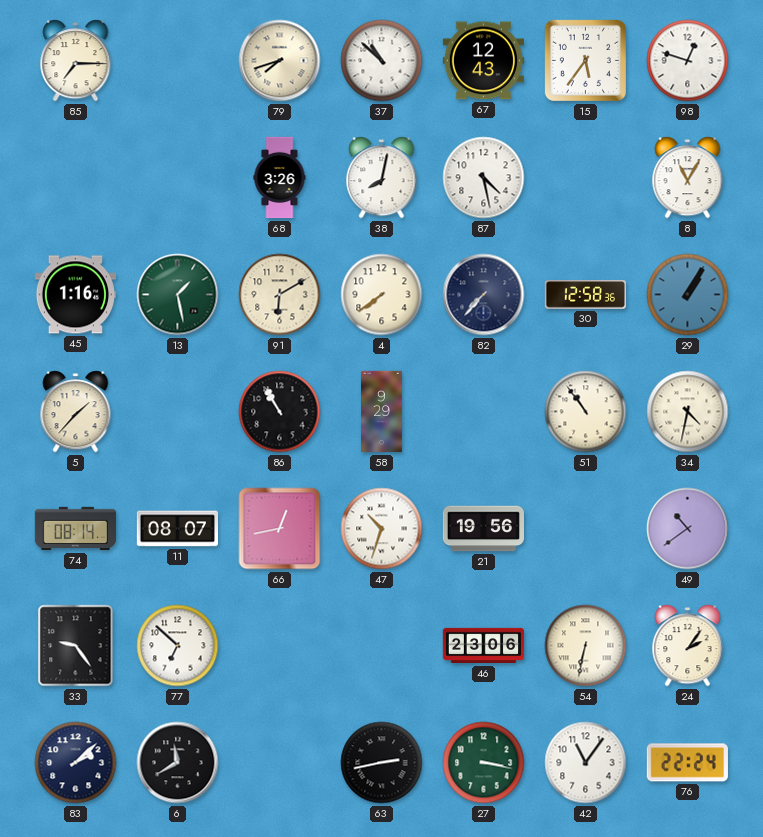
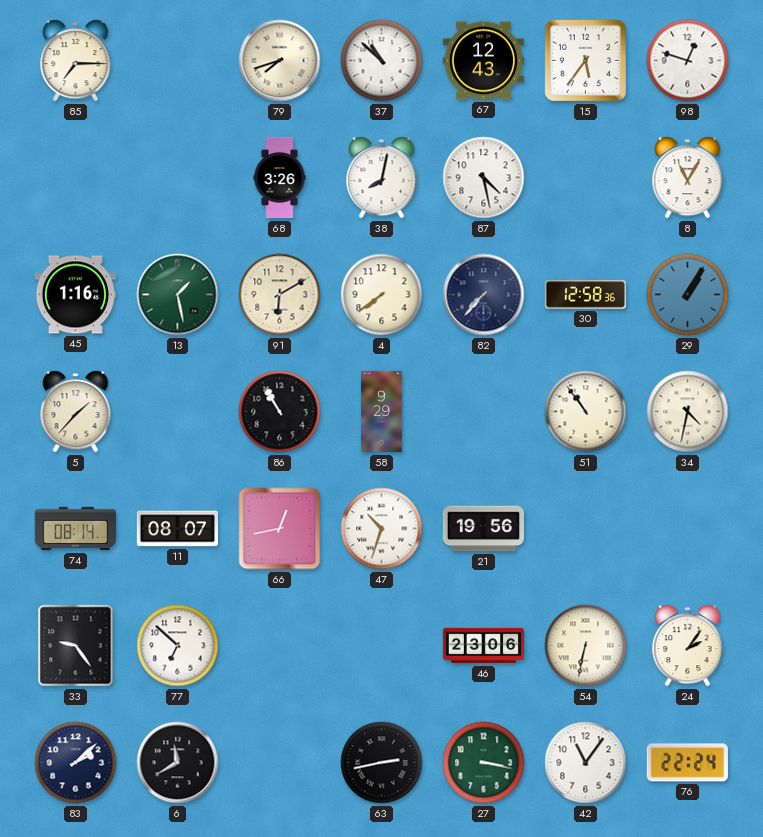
49: 10:39 -> none (688, 529)
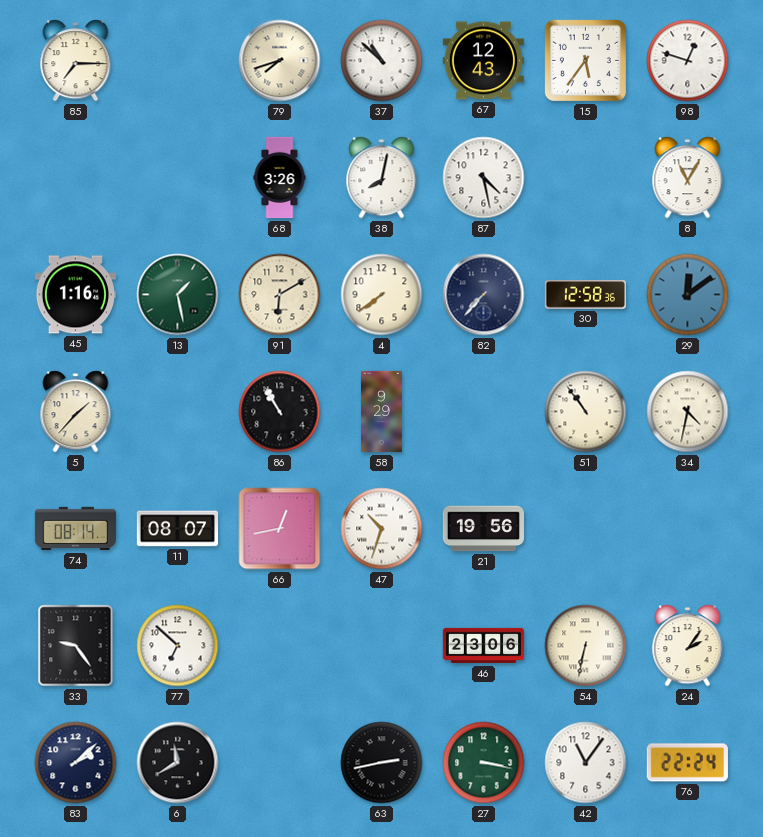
29: 1:05 -> 12:09 (688, 295)
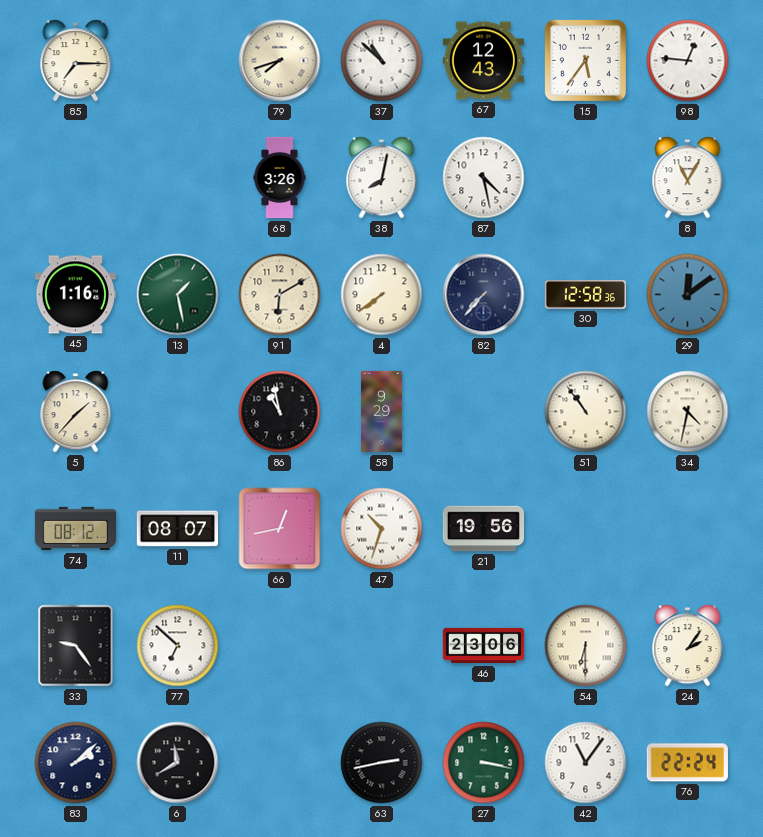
98: 12:48 -> 12:46 (688, 61)
86: 10:55 -> 10:58 (280, 412)
74: 08:14 -> 08:12 (75, 529)
54: 6:32 -> 6:30 (586, 646)
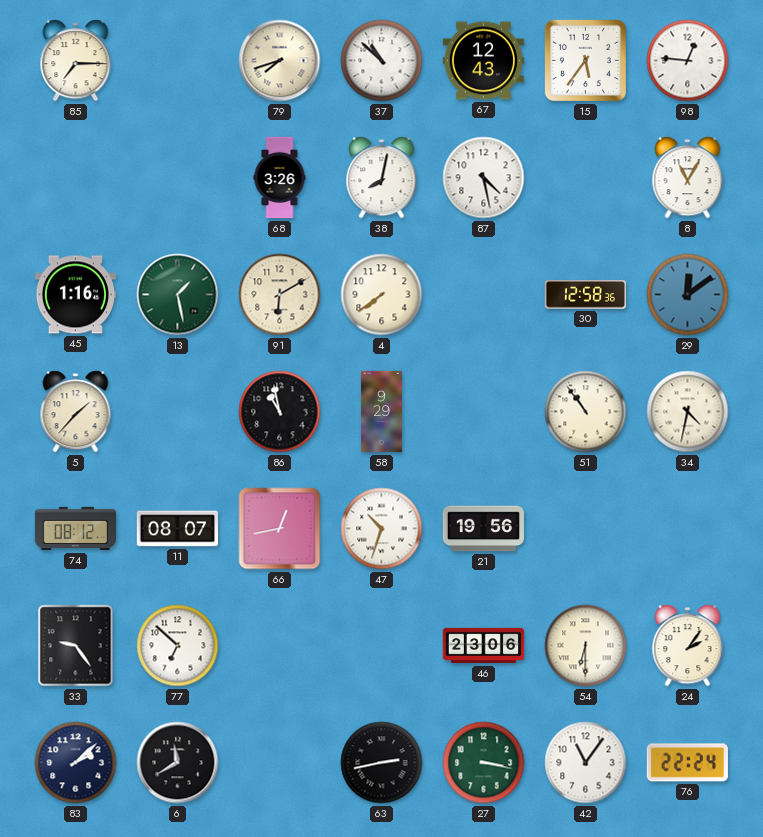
82: 7:37 -> none (484, 295)
